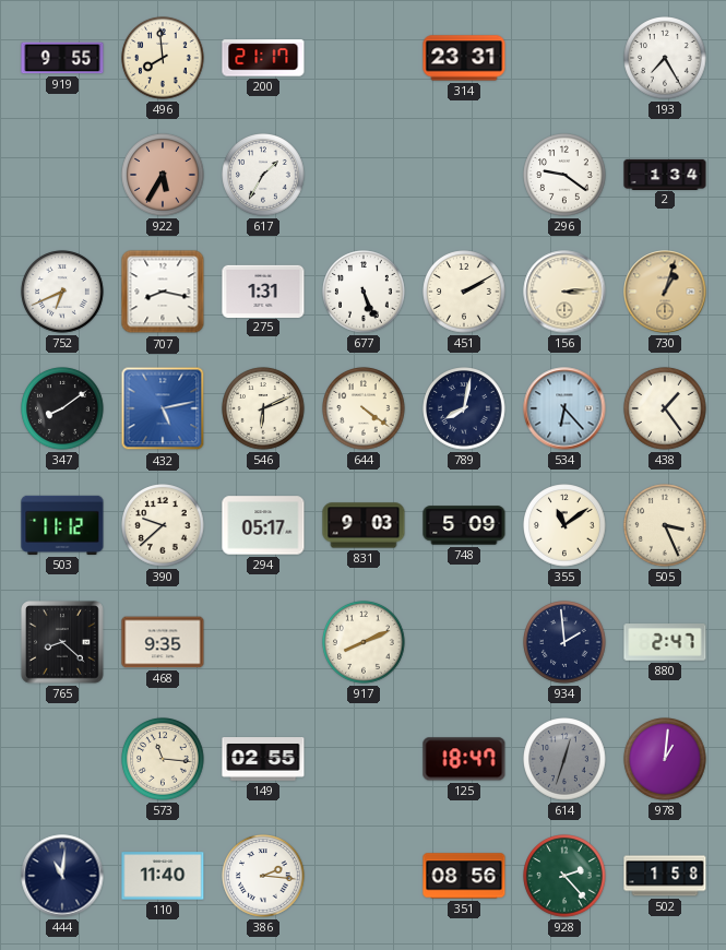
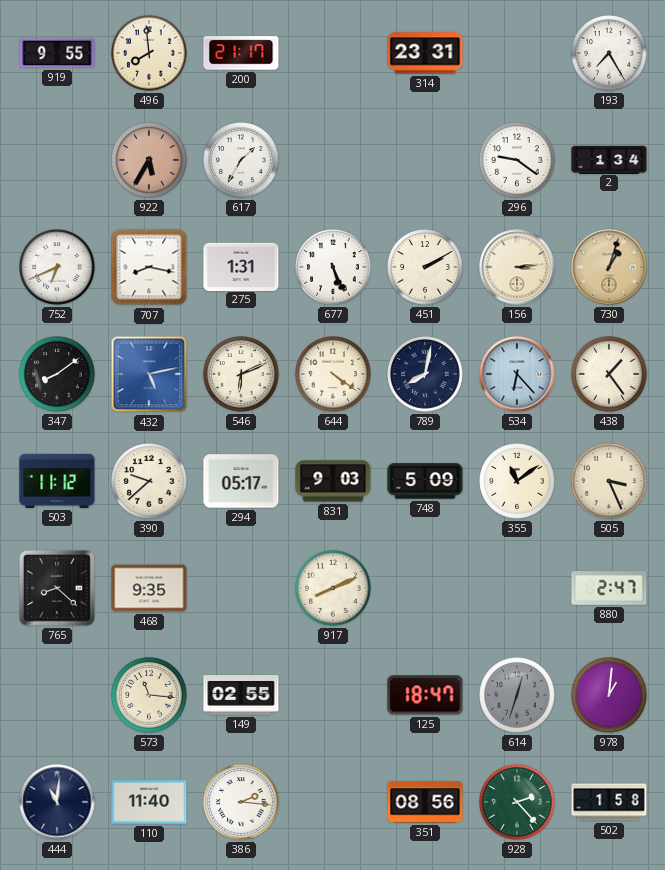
934: 1:59 -> none (564, 642)
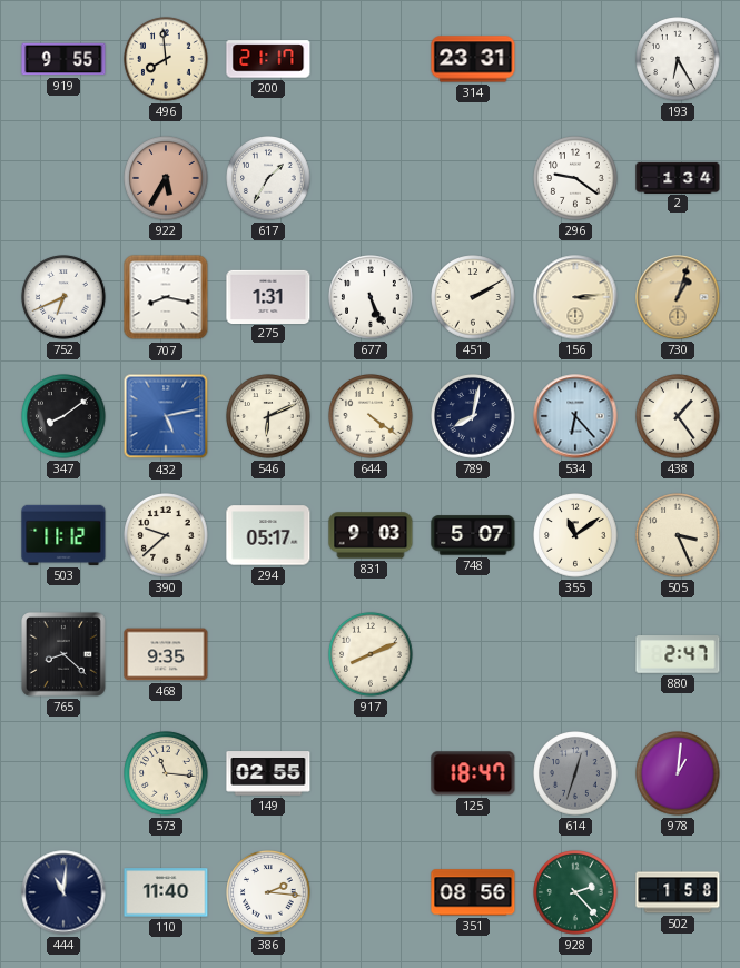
193: 7:25 -> 6:25 (678, 59)
748: 5:09 -> 5:07 (473, 535)
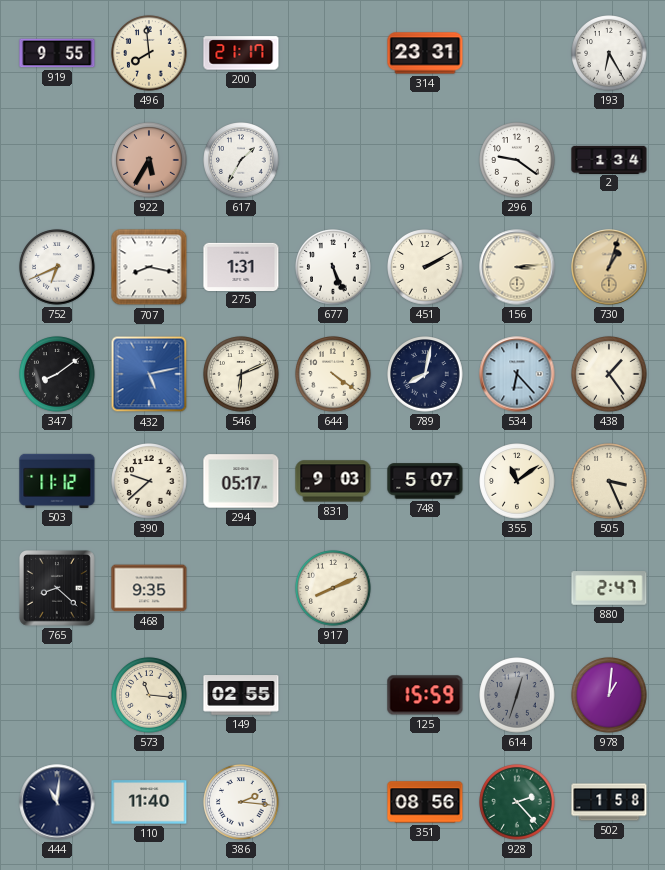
125: 18:47 -> 15:59 (425, 695)
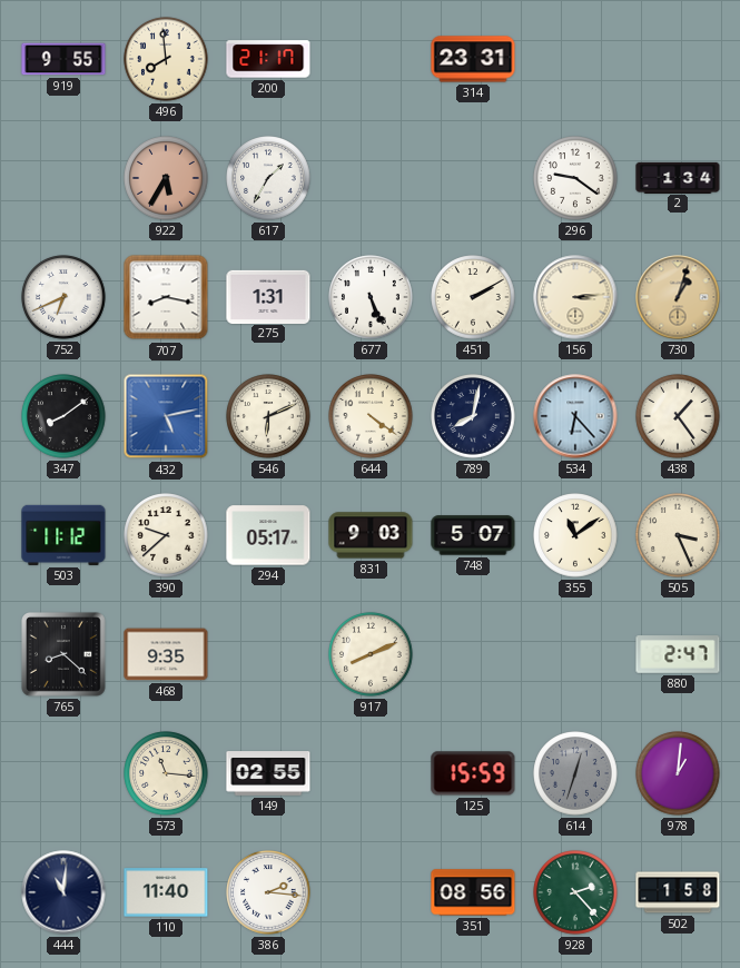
193: 6:25 -> none (609, 53)
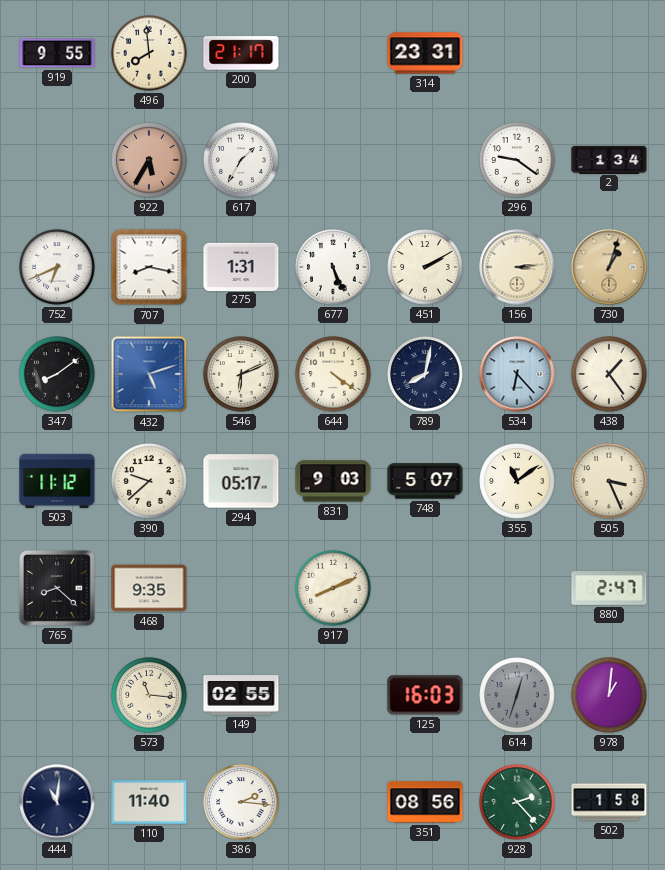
432: 5:13 -> 5:12 (149, 374)
125: 15:59 -> 16:03 (425, 695)
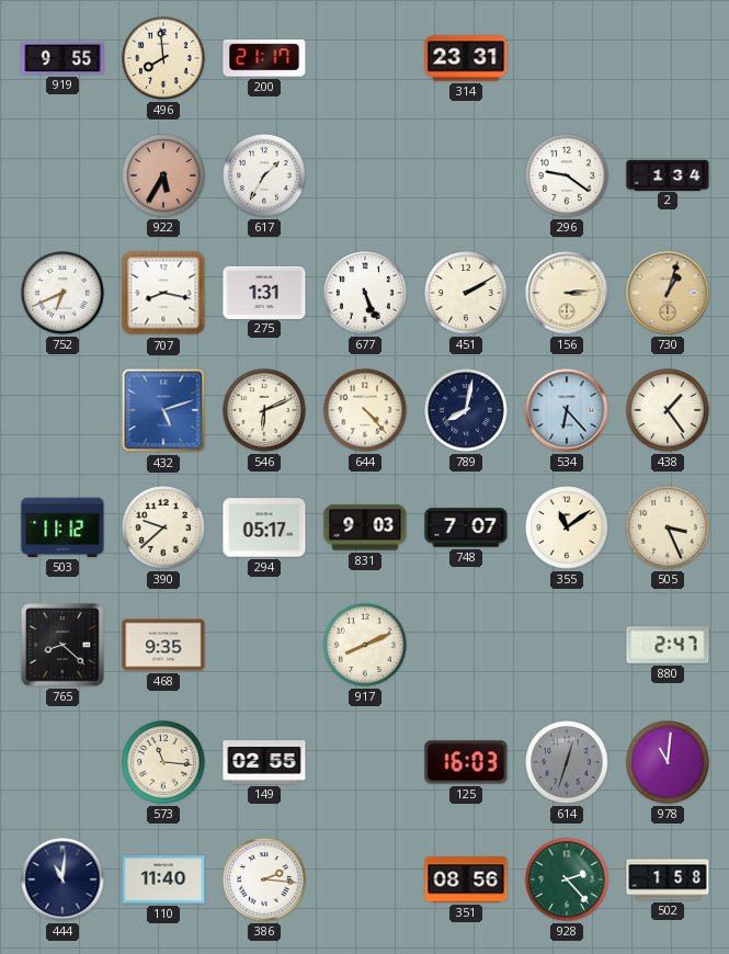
347: 8:09 -> none (57, 374)
644: 4:21 -> 4:23 (365, 410)
748: 5:07 -> 7:07 (466, 527)
978: 1:01 -> 11:01 (668, 762)
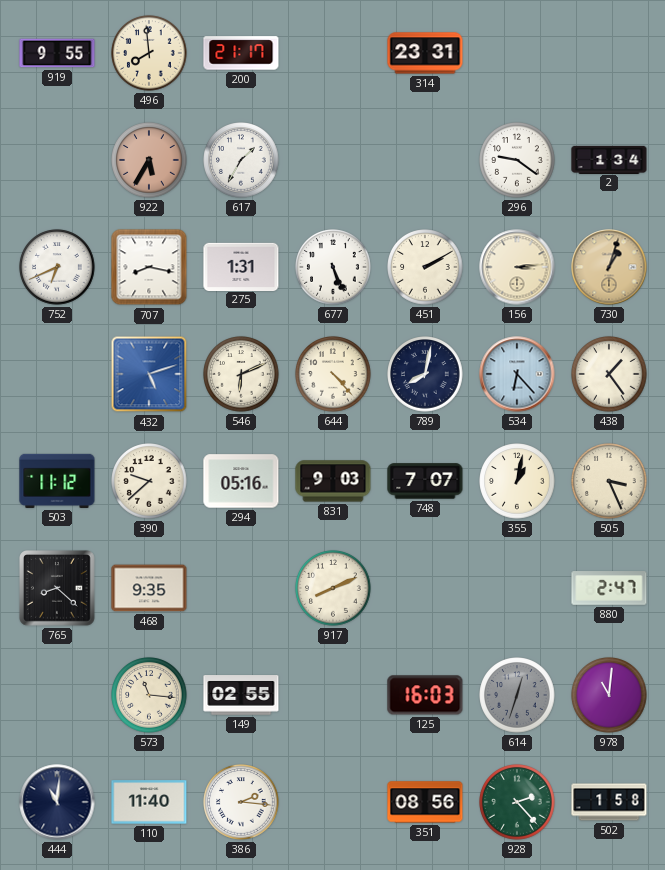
294: 05:17 -> 05:16 (241, 481)
355: 11:09 -> 1:02 (517, 481)
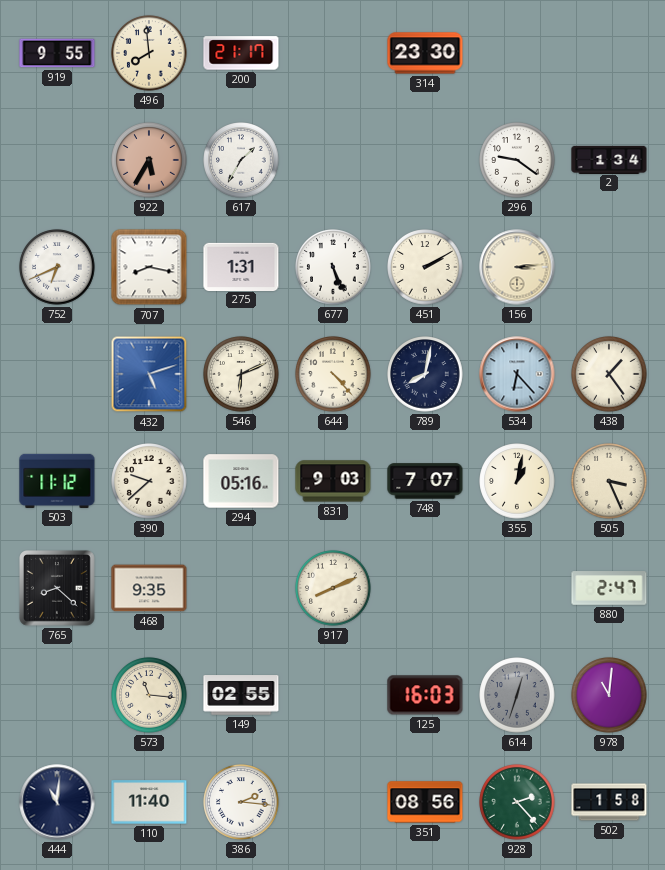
314: 23:31 -> 23:30 (425, 53)
730: 1:03 -> none (609, 267)
